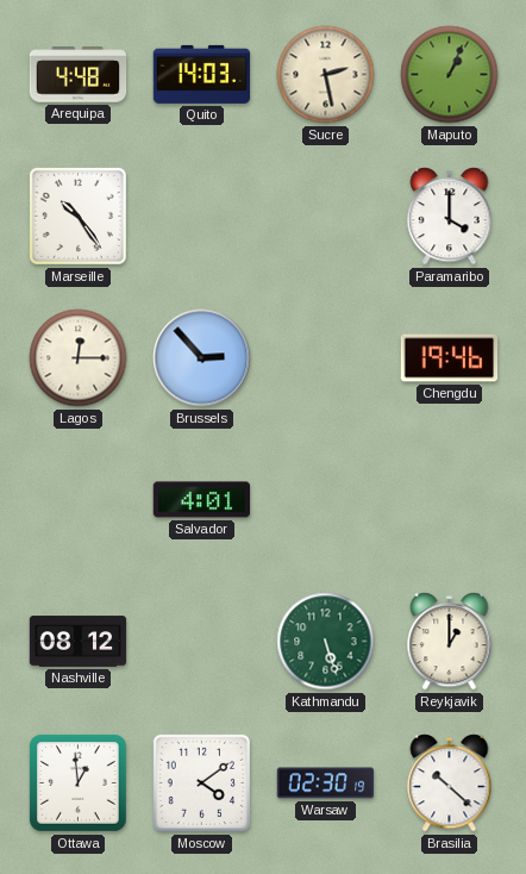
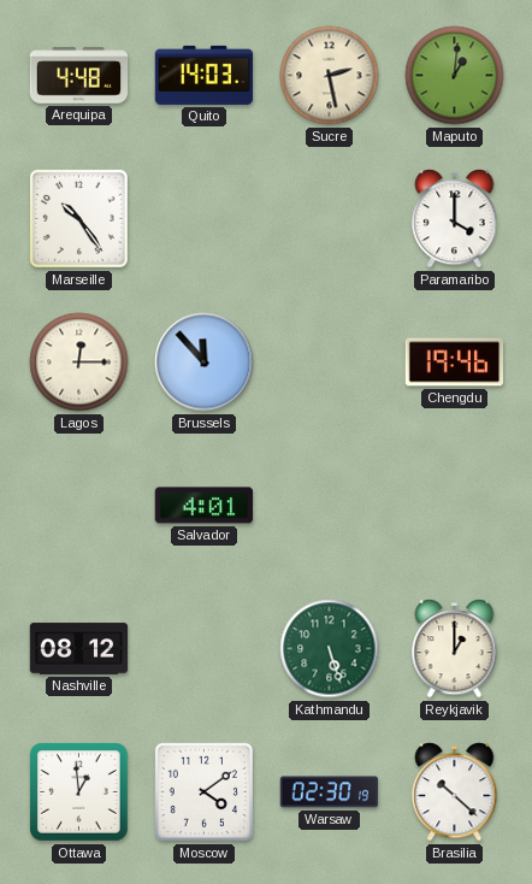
Maputo: 1:04 -> 1:01 (455, 76)
Brussels: 2:53 -> 11:53 (205, 363)
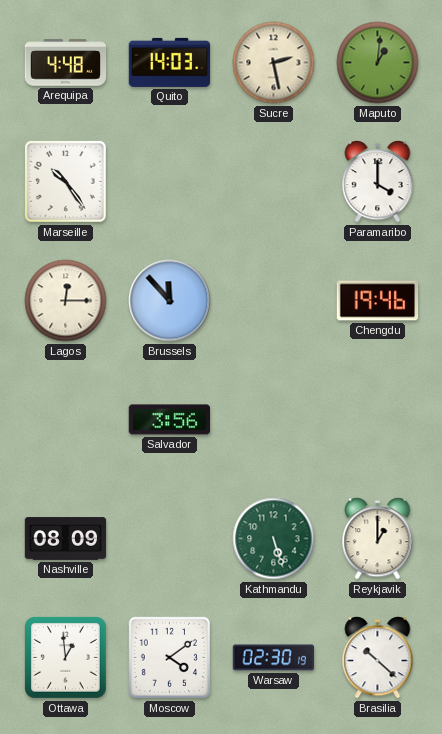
Salvador: 4:01 -> 3:56 (170, 420)
Nashville: 08:12 -> 08:09 (66, 539)
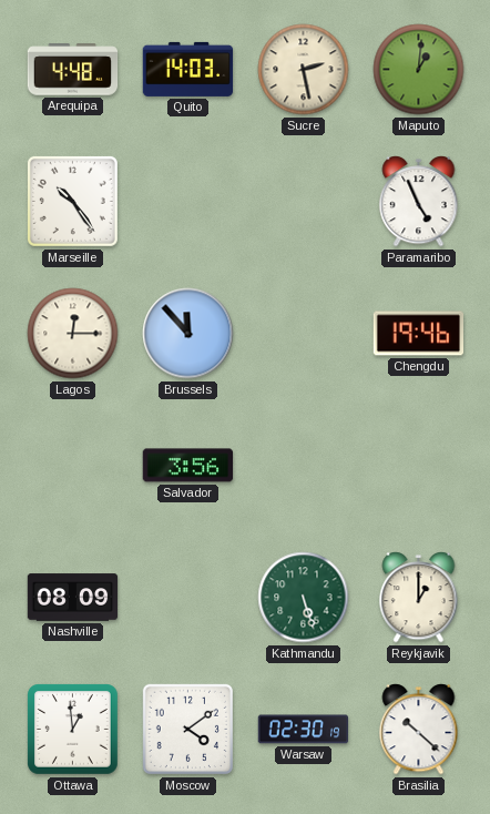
Paramaribo: 4:00 -> 4:56 (419, 202)
